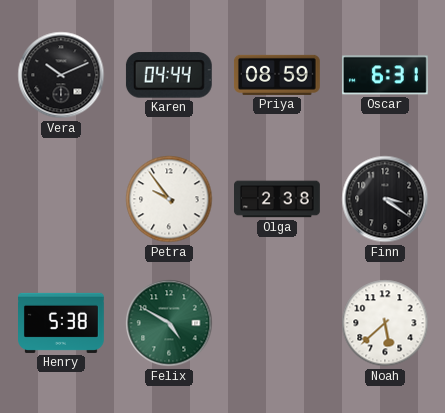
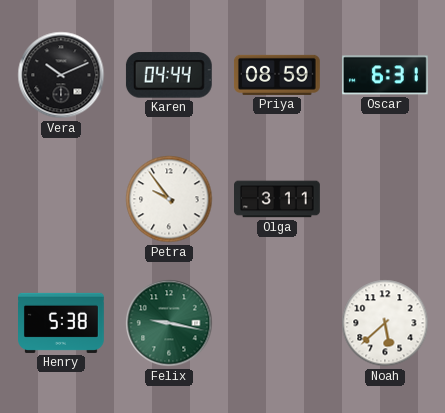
Olga: 2:38 -> 3:11 (278, 199)
Finn: 3:21 -> none (385, 199)
Felix: 4:50 -> 9:17 (169, 323)
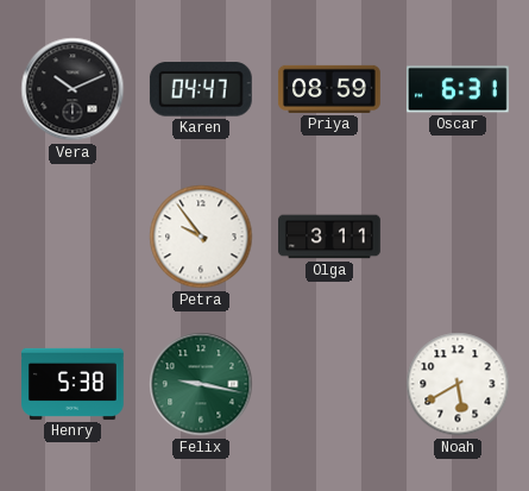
Karen: 04:44 -> 04:47 (201, 89)
Noah: 5:38 -> 5:40 (458, 384)
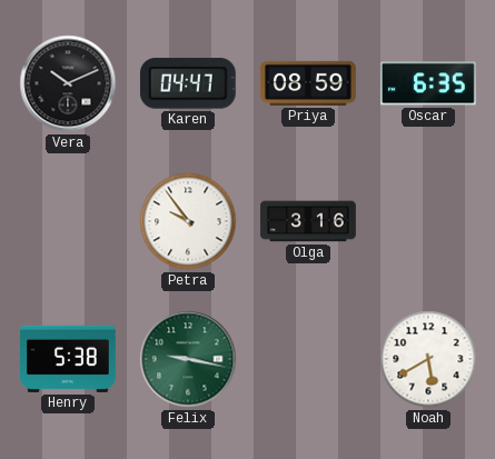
Oscar: 6:31 -> 6:35 (428, 83)
Olga: 3:11 -> 3:16 (309, 221)
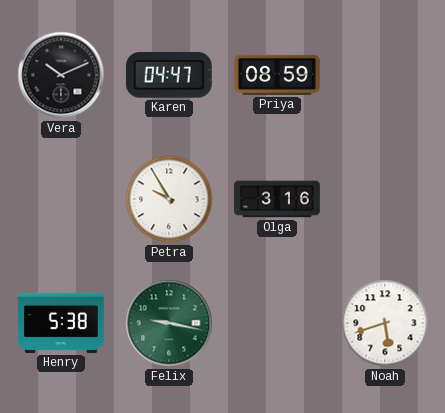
Oscar: 6:35 -> none (428, 83)
Petra: 9:54 -> 9:55 (169, 199)
Noah: 5:40 -> 5:42 (385, 323)
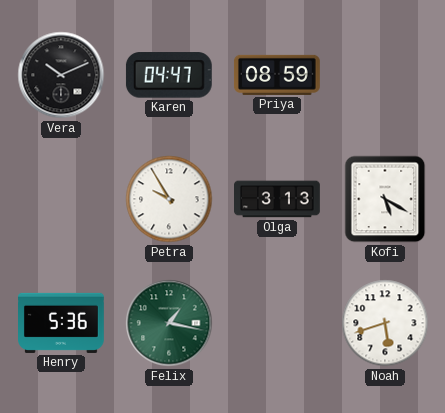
Olga: 3:16 -> 3:13 (278, 199)
Kofi: none -> 5:20 (385, 199)
Henry: 5:38 -> 5:36 (62, 323)
Felix: 9:17 -> 1:17 (169, 323)
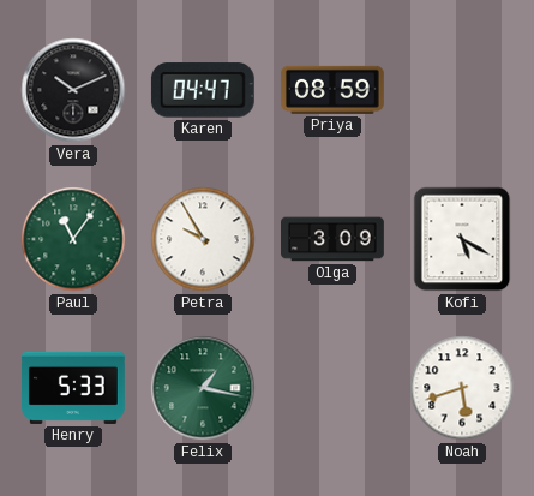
Paul: none -> 11:06 (73, 239)
Olga: 3:13 -> 3:09 (334, 239)
Henry: 5:36 -> 5:33 (74, 388)
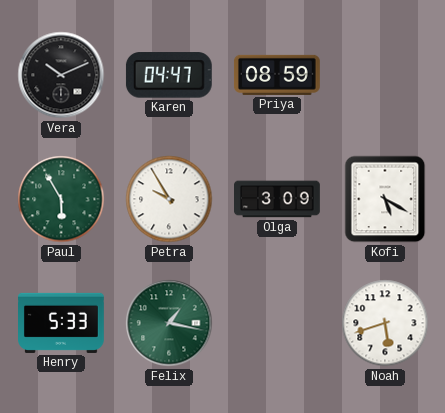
Paul: 11:06 -> 5:55 (61, 199)
